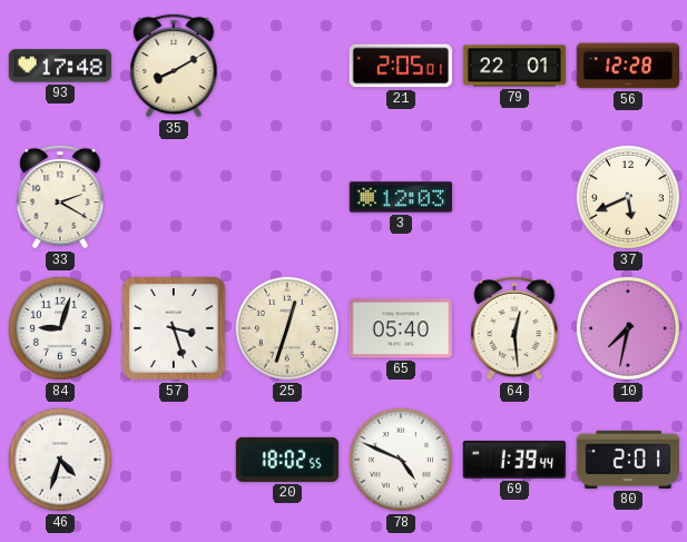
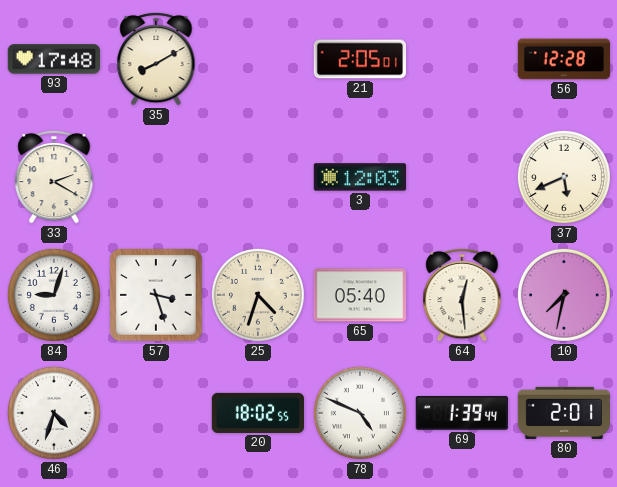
79: 22:01 -> none (514, 66)
25: 12:33 -> 4:33 (258, 295)
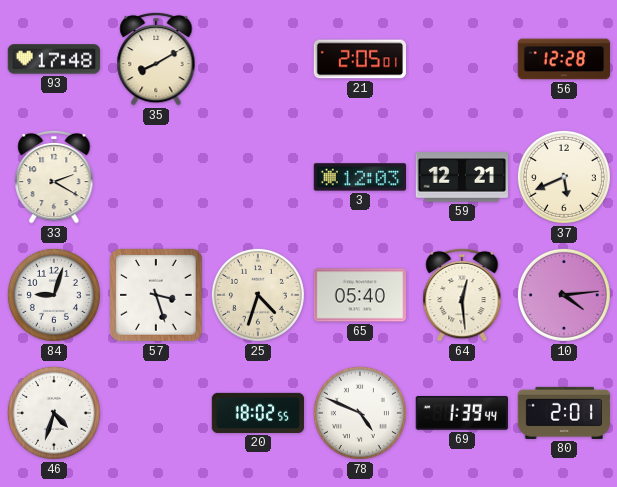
59: none -> 12:21 (461, 177)
10: 7:32 -> 4:14 (564, 295)
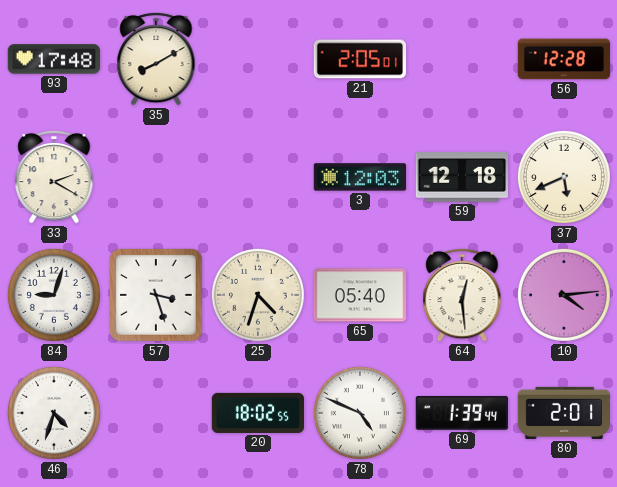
59: 12:21 -> 12:18 (461, 177)
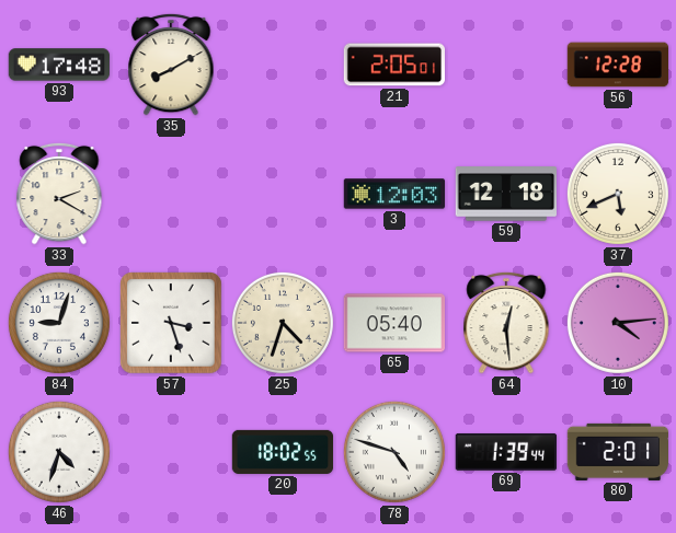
78: 4:49 -> 4:48 (394, 452)
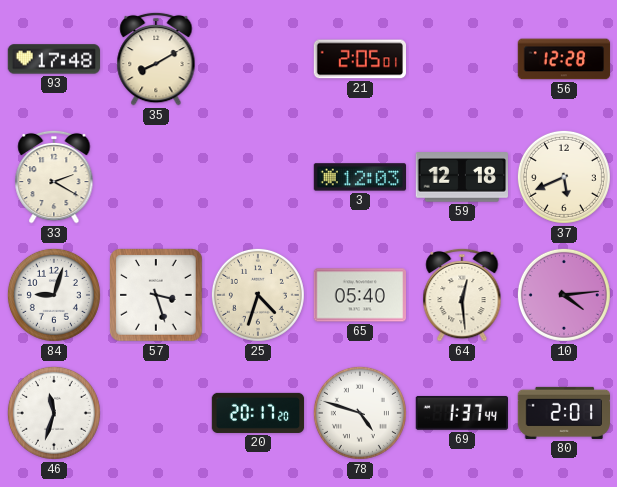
46: 4:33 -> 11:33 (54, 413)
20: 18:02 -> 20:17 (258, 413)
69: 1:39 -> 1:37 (461, 413)
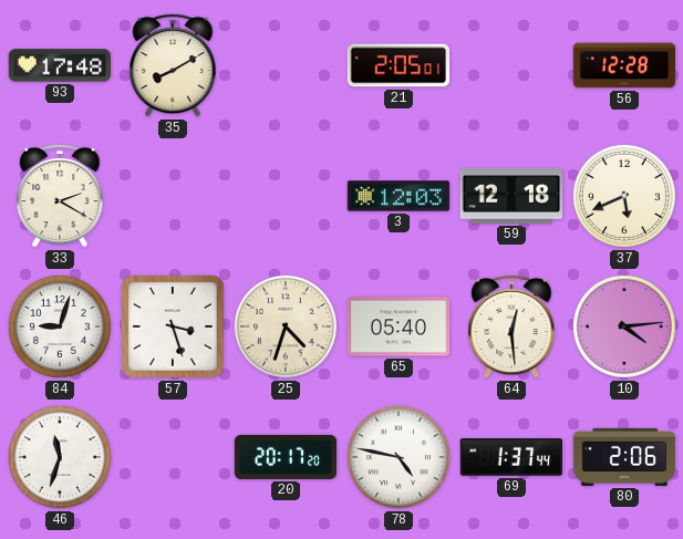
78: 4:48 -> 4:47 (399, 457)
80: 2:01 -> 2:06 (623, 457)
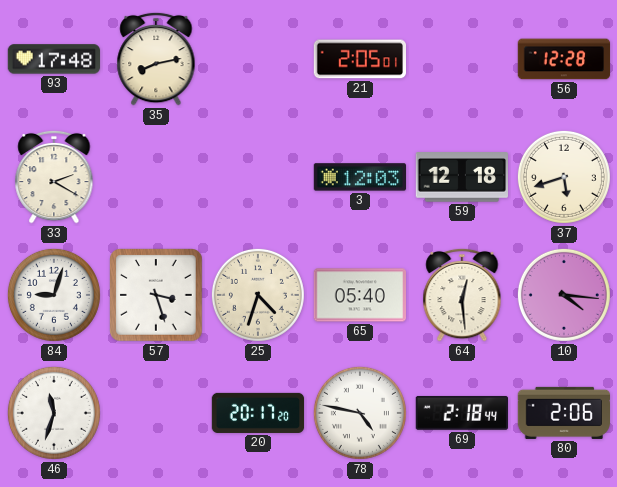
35: 8:10 -> 8:13 (156, 59)
37: 5:41 -> 5:42 (564, 177)
10: 4:14 -> 4:16 (564, 295)
69: 1:37 -> 2:18 (461, 413)
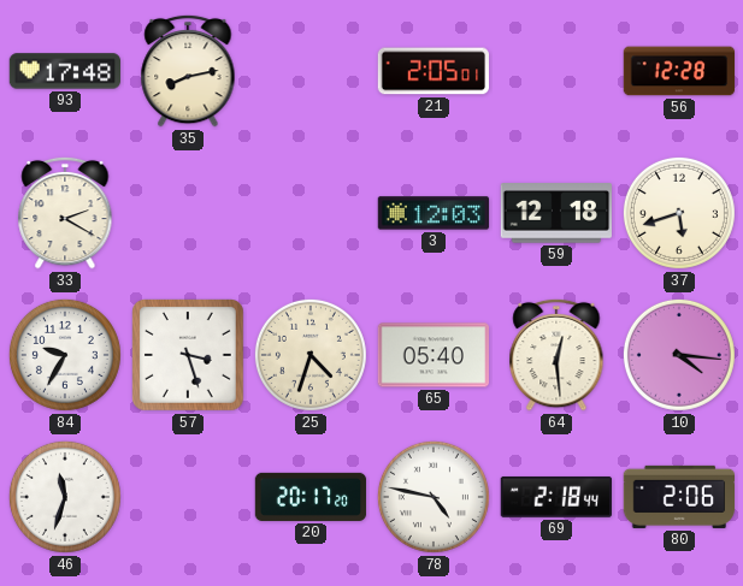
84: 9:03 -> 9:35 (65, 355)
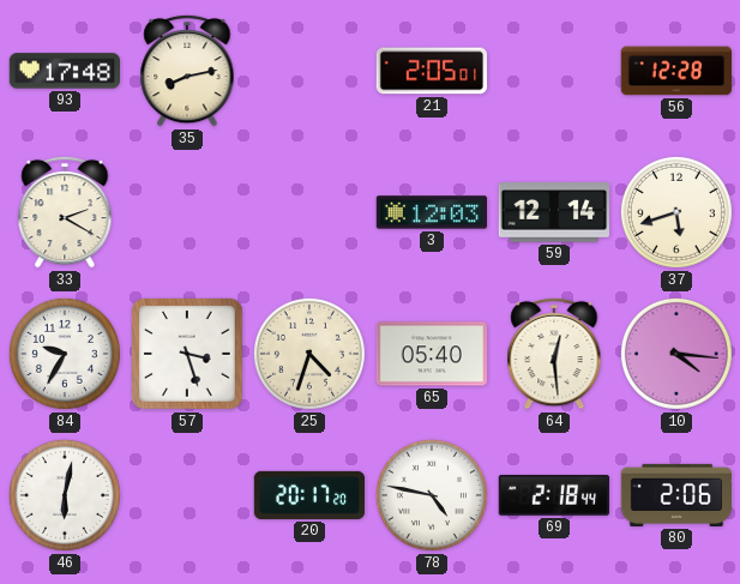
59: 12:18 -> 12:14 (553, 212)
46: 11:33 -> 6:02 (65, 495)
